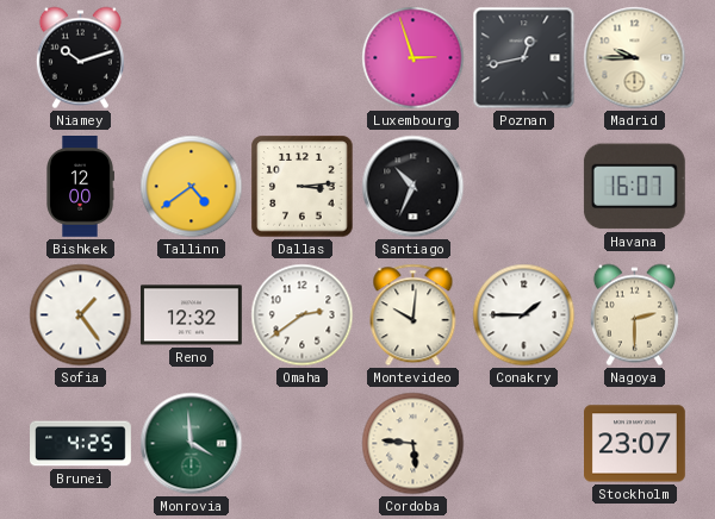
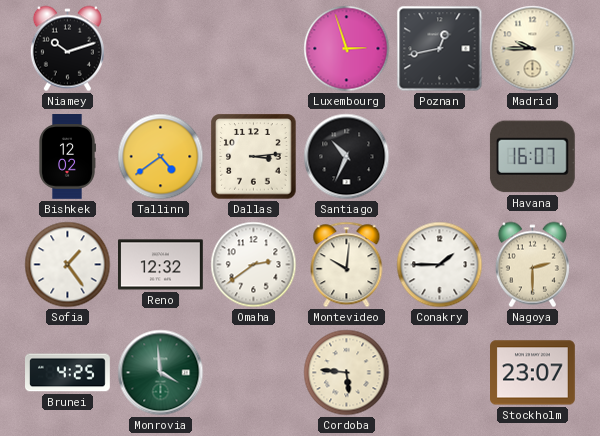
Bishkek: 12:00 -> 12:02 (67, 157)
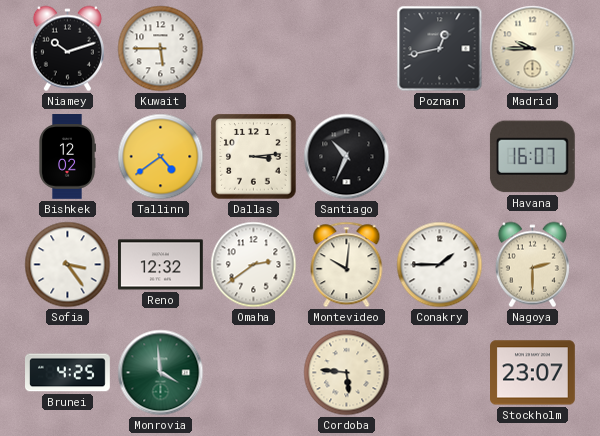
Kuwait: none -> 5:45 (161, 49)
Luxembourg: 2:57 -> none (347, 49)
Sofia: 1:24 -> 3:24 (68, 265)
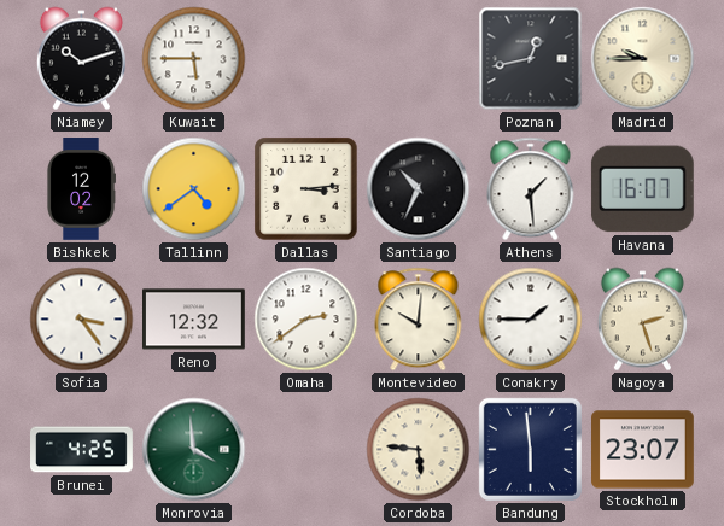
Athens: none -> 1:29 (531, 189)
Nagoya: 2:30 -> 2:27 (642, 320)
Bandung: none -> 5:59 (530, 449)
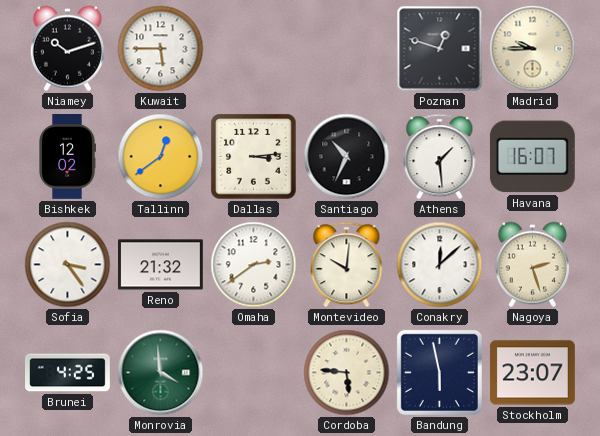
Poznan: 12:43 -> 12:48 (440, 49)
Tallinn: 4:39 -> 12:39 (161, 157)
Reno: 12:32 -> 21:32 (161, 265)
Conakry: 1:45 -> 12:08 (440, 265)
Bandung: 5:59 -> 5:58 (439, 372)
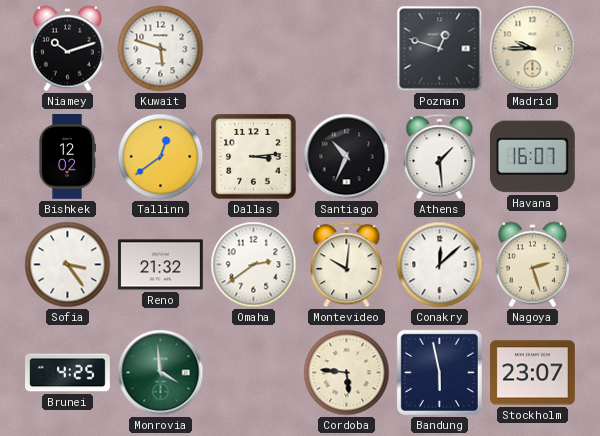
Kuwait: 5:45 -> 5:48 (161, 49)
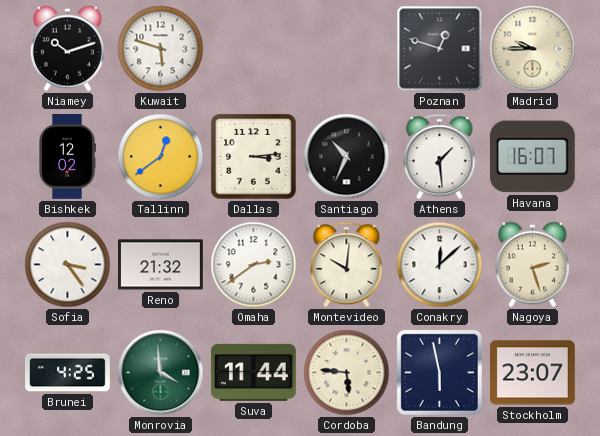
Suva: none -> 11:44 (253, 372)
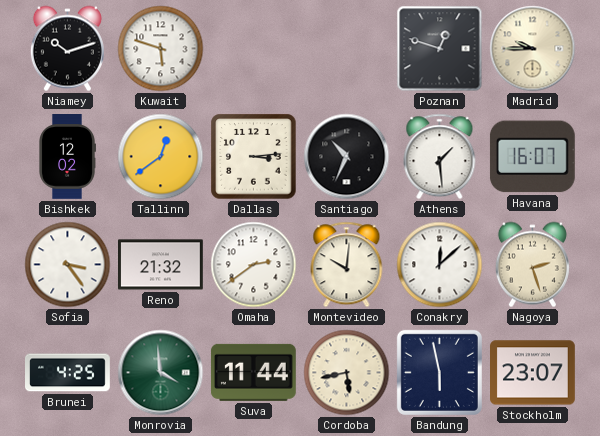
Cordoba: 5:46 -> 5:43 (347, 373)
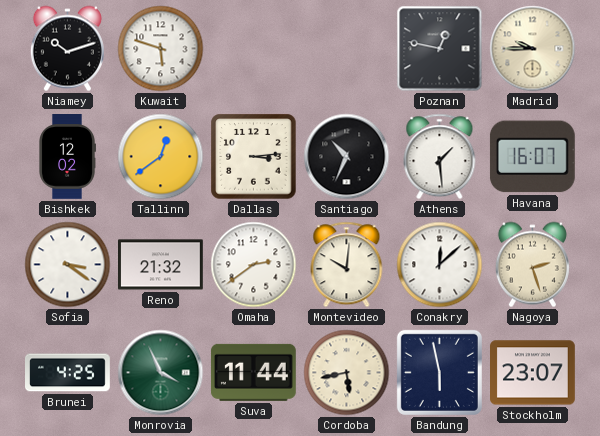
Poznan: 12:48 -> 12:47 (440, 49)
Sofia: 3:24 -> 3:21 (68, 265)
Monrovia: 3:59 -> 3:56 (161, 373)
